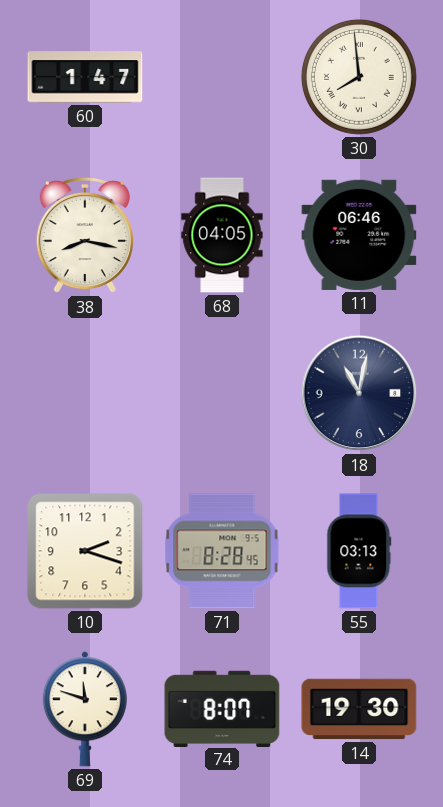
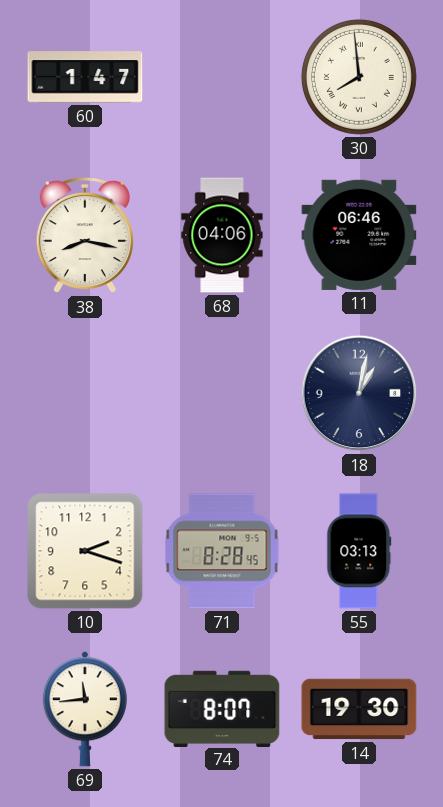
68: 04:05 -> 04:06 (222, 235)
18: 11:02 -> 1:02 (359, 393)
69: 11:48 -> 11:44 (85, 709)
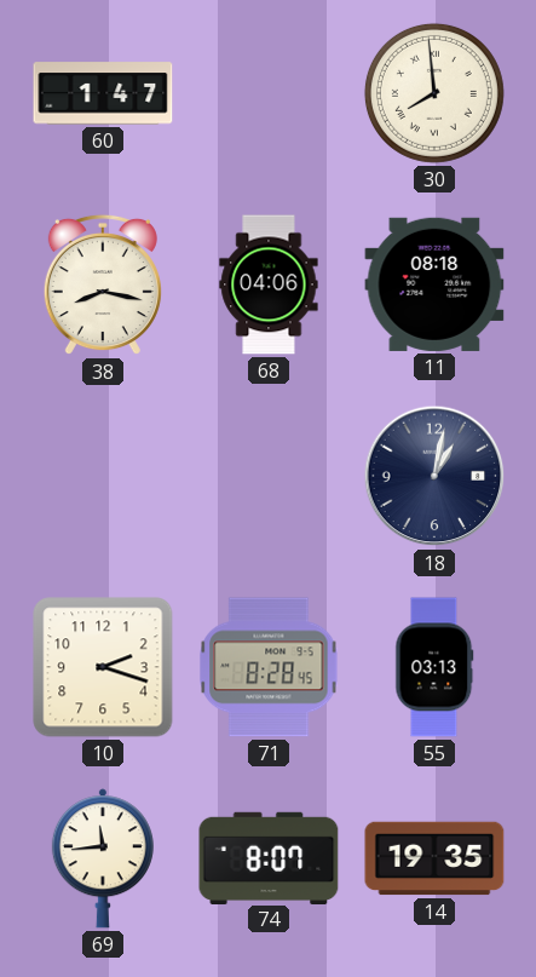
11: 06:46 -> 08:18 (434, 285)
14: 19:30 -> 19:35 (434, 858)
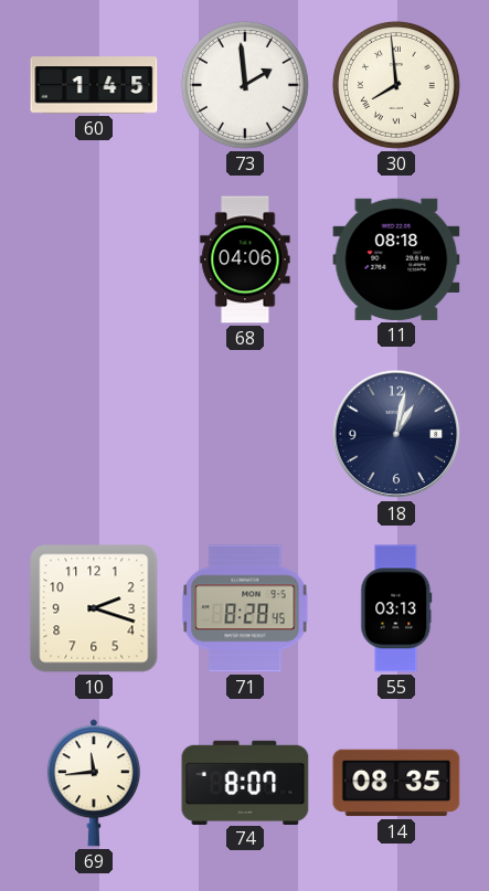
60: 1:47 -> 1:45 (94, 85)
73: none -> 1:59 (245, 85)
38: 8:17 -> none (103, 285)
14: 19:35 -> 08:35 (396, 783)
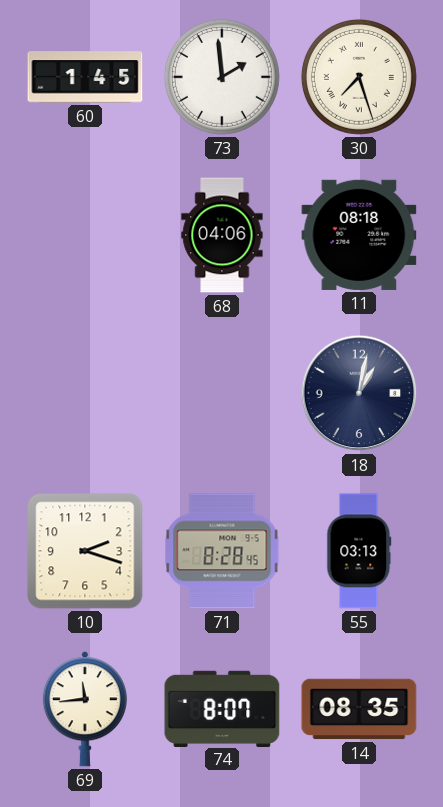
30: 7:59 -> 7:27 (359, 77)
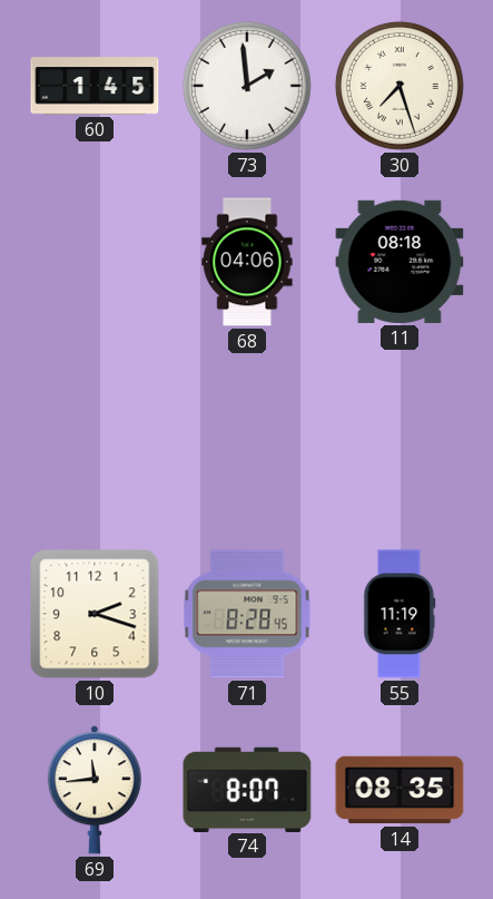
18: 1:02 -> none (359, 393)
55: 03:13 -> 11:19 (400, 614)
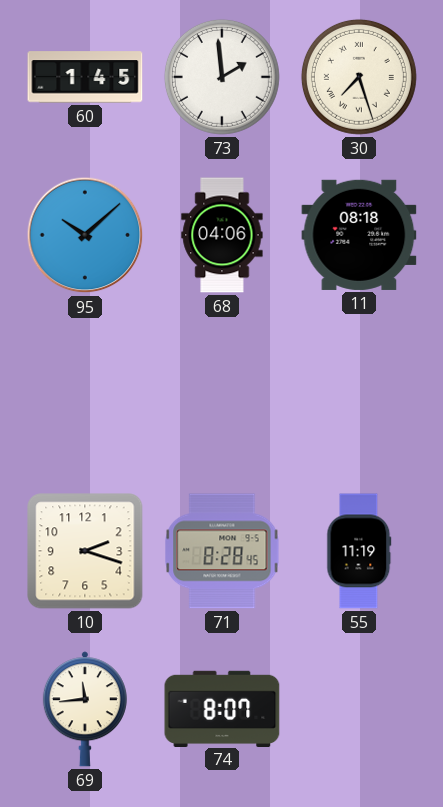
95: none -> 10:08 (85, 235)
14: 08:35 -> none (400, 790)
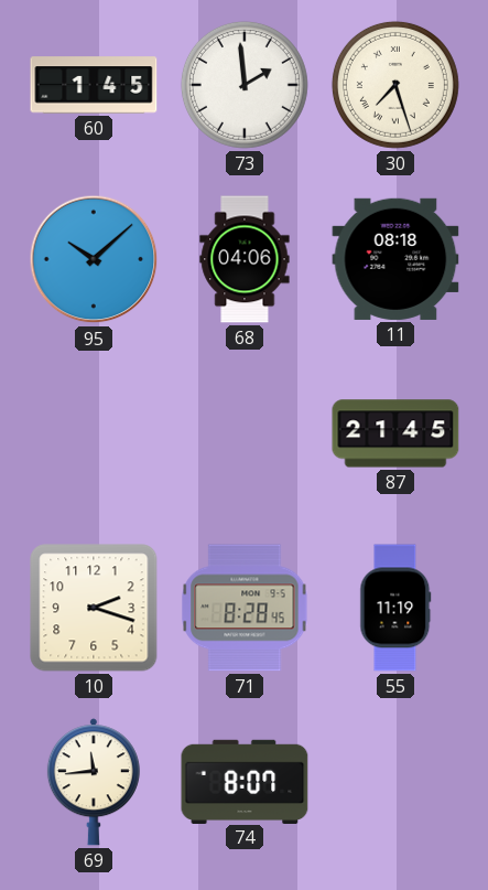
87: none -> 21:45 (395, 433)
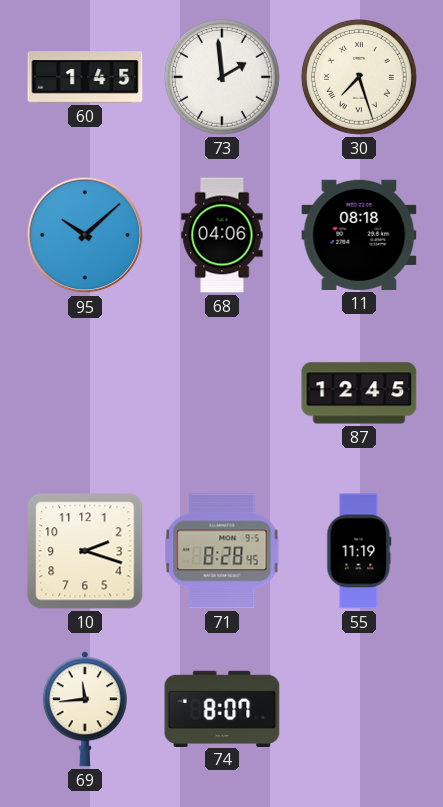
87: 21:45 -> 12:45 (359, 393)
